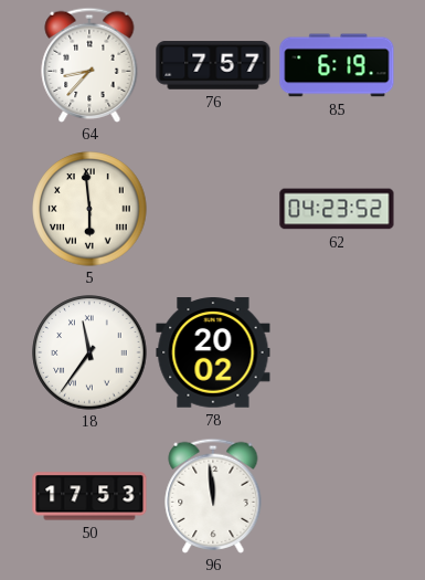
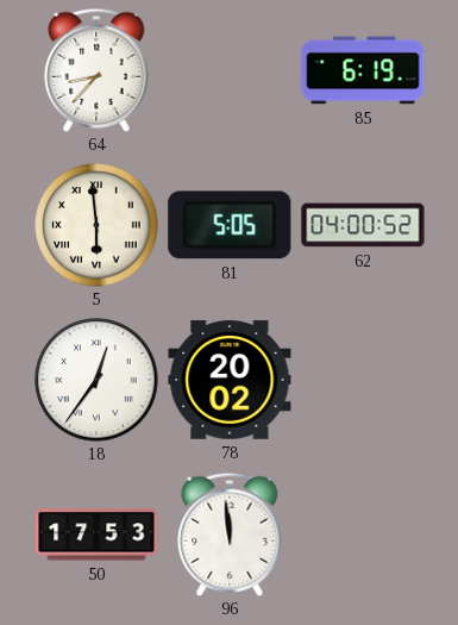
76: 7:57 -> none (213, 65)
81: none -> 5:05 (230, 225)
62: 04:23 -> 04:00 (363, 225)
18: 11:36 -> 12:36 (96, 380)
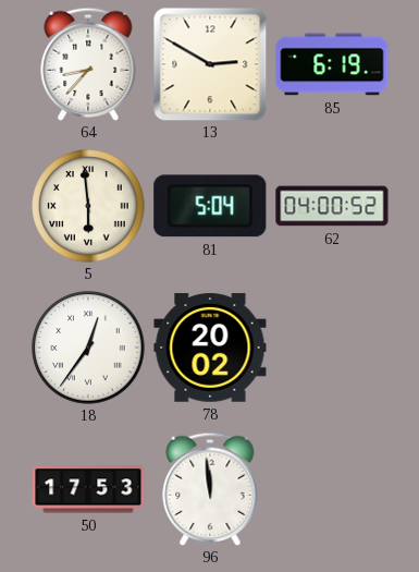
13: none -> 2:50 (210, 64)
81: 5:05 -> 5:04 (210, 206)
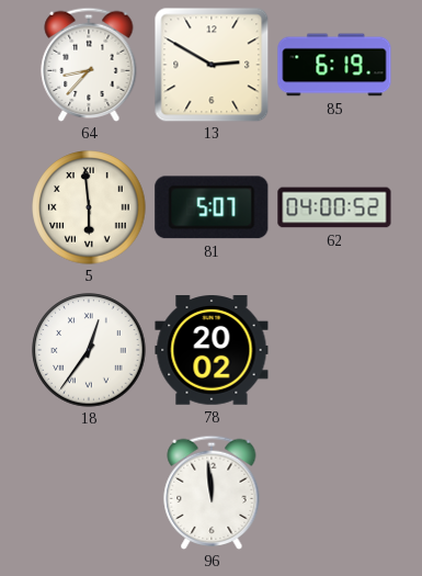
81: 5:04 -> 5:07 (212, 207)
50: 17:53 -> none (88, 489)
